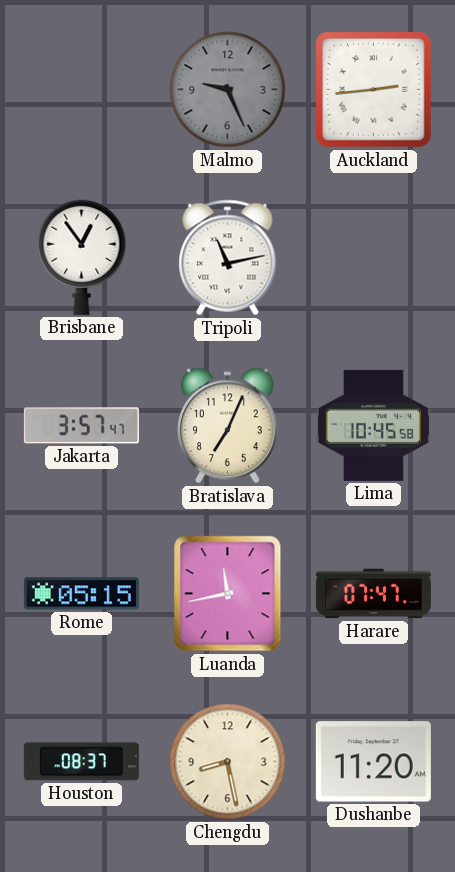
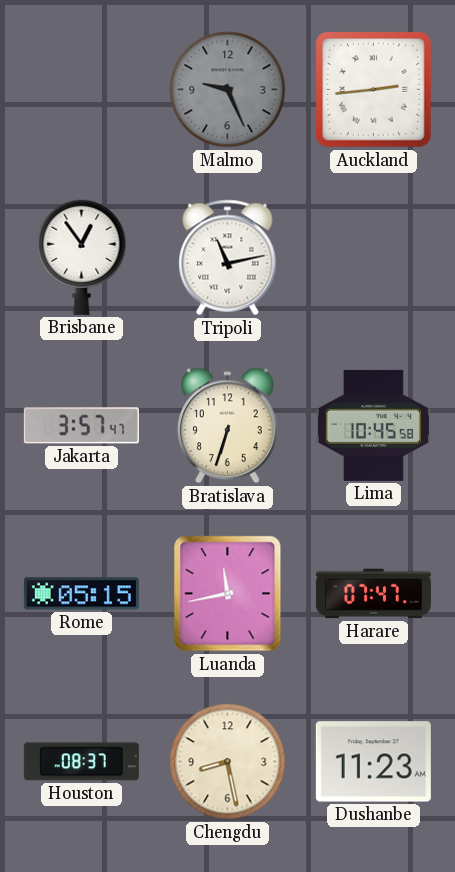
Bratislava: 7:04 -> 6:33 (228, 426)
Dushanbe: 11:20 -> 11:23 (373, 762)
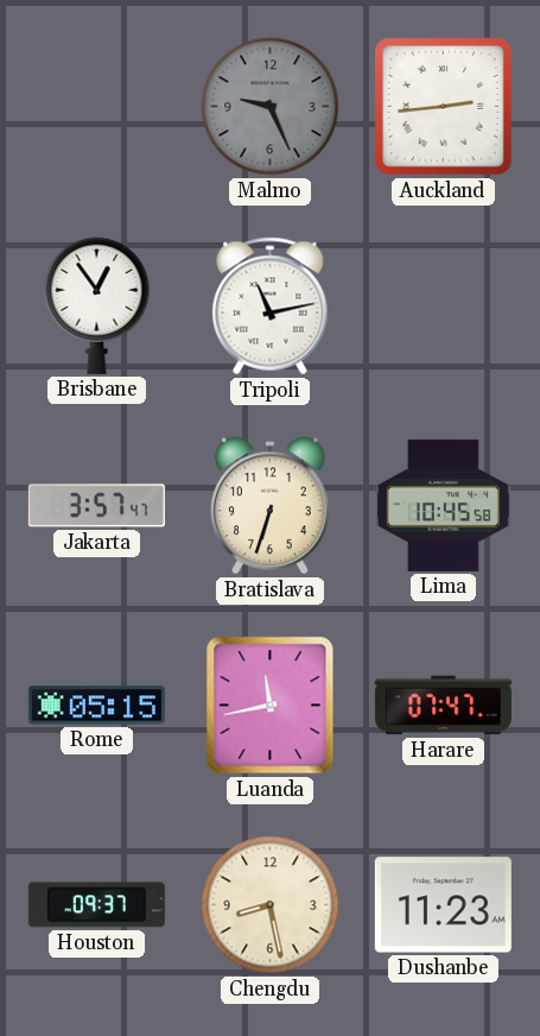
Houston: 08:37 -> 09:37 (96, 905)
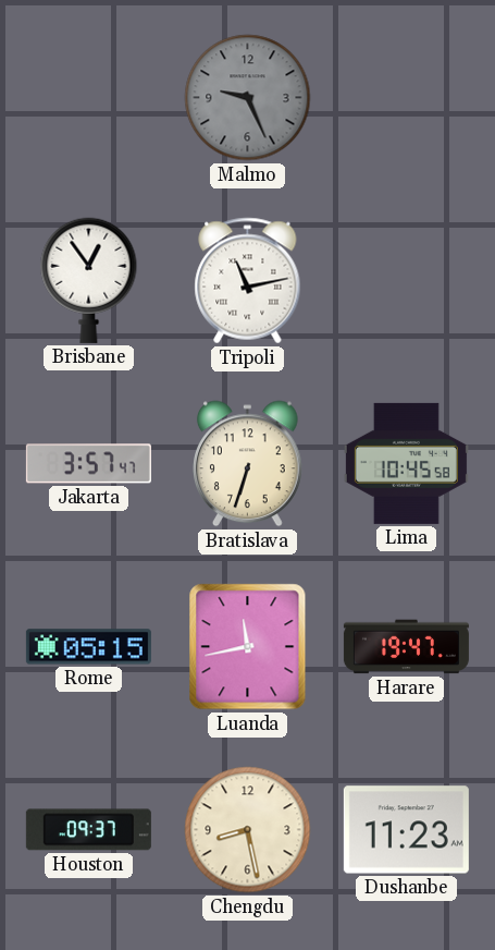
Auckland: 2:44 -> none (444, 107)
Harare: 07:47 -> 19:47 (406, 647)
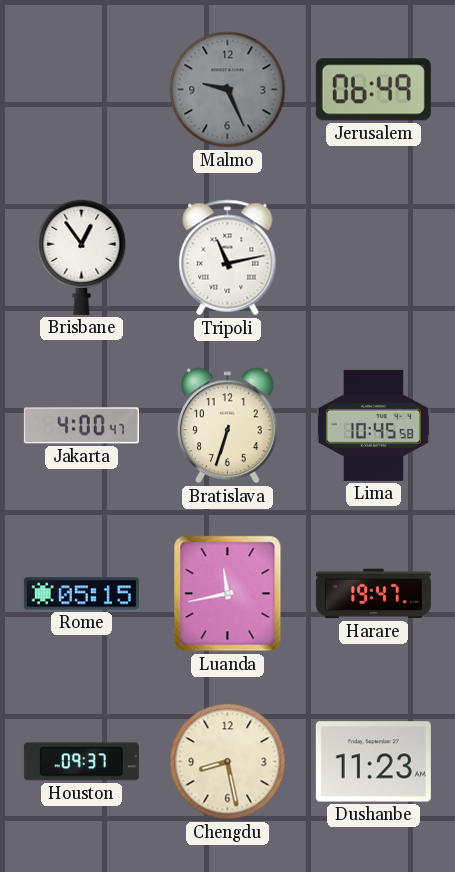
Jerusalem: none -> 06:49 (373, 90)
Jakarta: 3:57 -> 4:00 (81, 426)
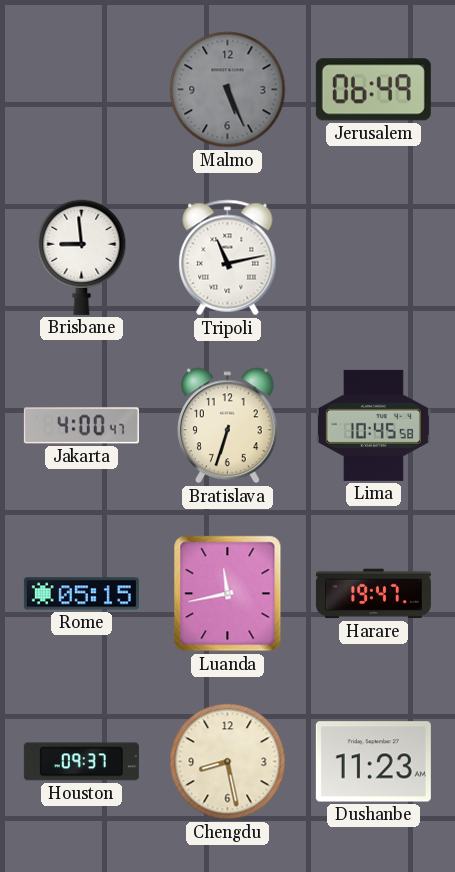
Malmo: 9:26 -> 5:26 (228, 90)
Brisbane: 12:54 -> 8:59 (82, 257)
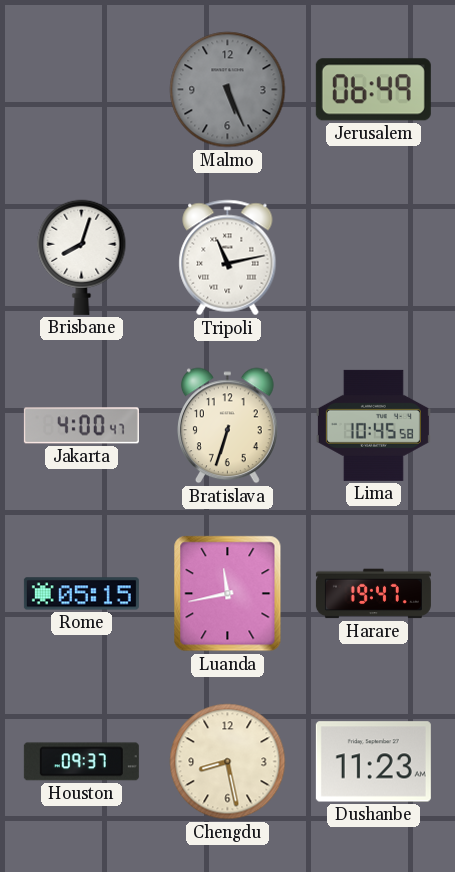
Brisbane: 8:59 -> 8:03 (82, 257)
